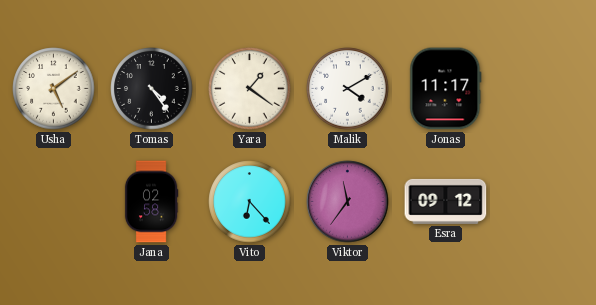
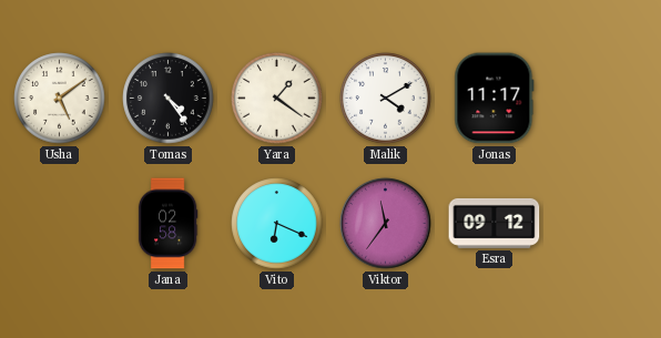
Vito: 6:23 -> 6:19 (277, 224)
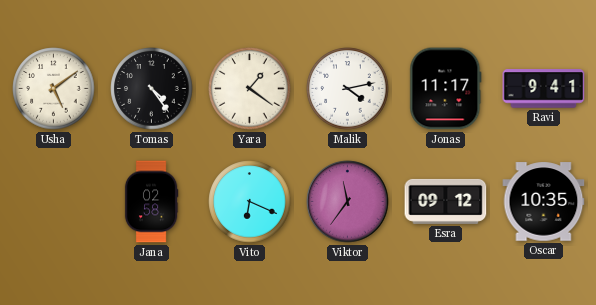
Malik: 4:10 -> 4:13 (348, 89)
Ravi: none -> 9:41 (544, 89)
Oscar: none -> 10:35 (544, 202)
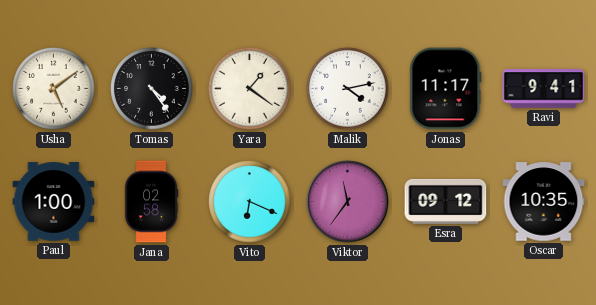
Paul: none -> 1:00 (54, 202)
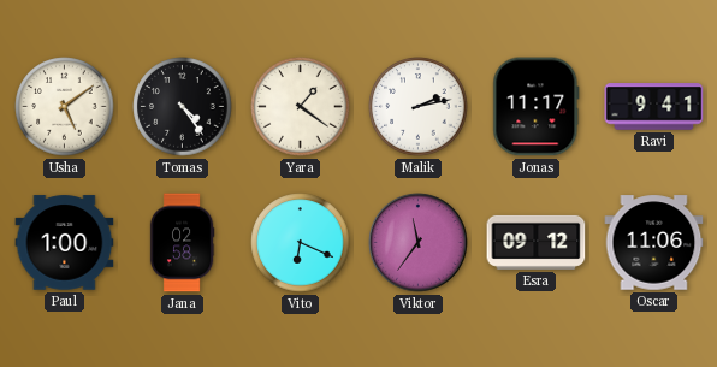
Malik: 4:13 -> 2:13 (419, 107)
Oscar: 10:35 -> 11:06 (654, 243)
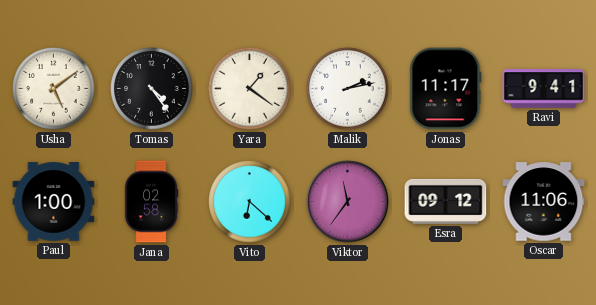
Vito: 6:19 -> 6:22 (250, 202)
